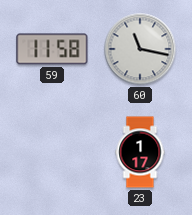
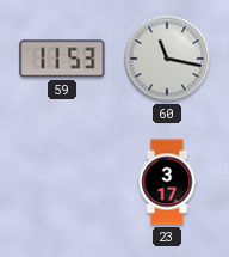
59: 11:58 -> 11:53 (62, 59)
23: 1:17 -> 3:17 (167, 182)
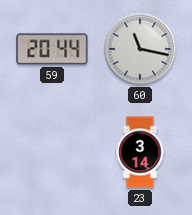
59: 11:53 -> 20:44 (52, 49)
23: 3:17 -> 3:14 (140, 152)
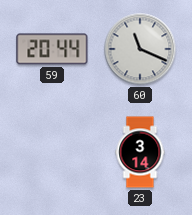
60: 11:17 -> 11:19 (140, 49)
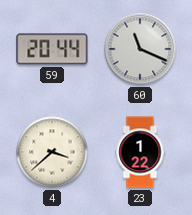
4: none -> 3:38 (52, 152)
23: 3:14 -> 1:22 (140, 152)
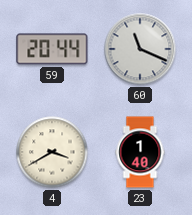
4: 3:38 -> 3:40 (52, 152)
23: 1:22 -> 1:40 (140, 152)
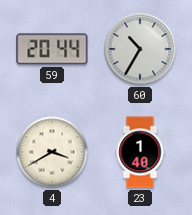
60: 11:19 -> 10:35 (140, 49)
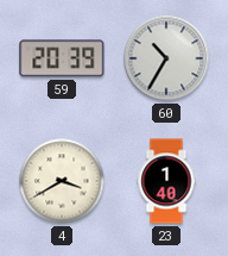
59: 20:44 -> 20:39 (62, 58)
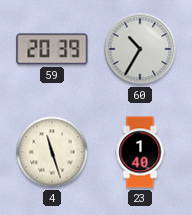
4: 3:40 -> 11:27 (52, 152)
